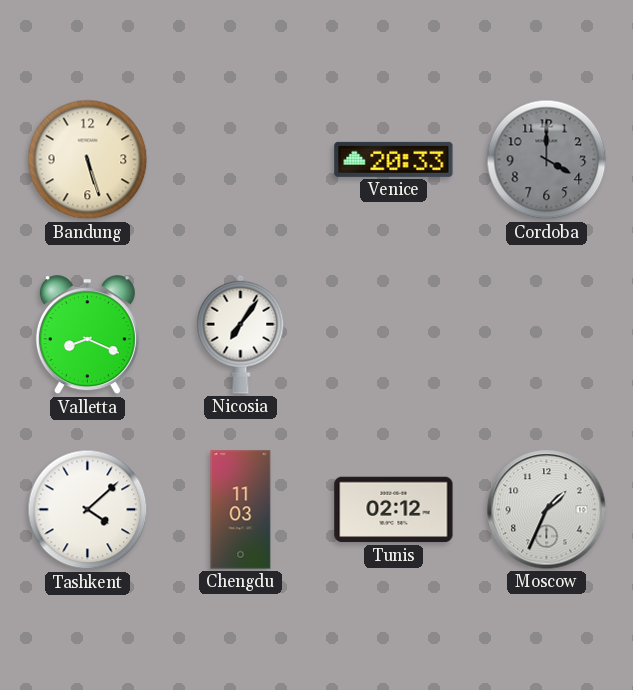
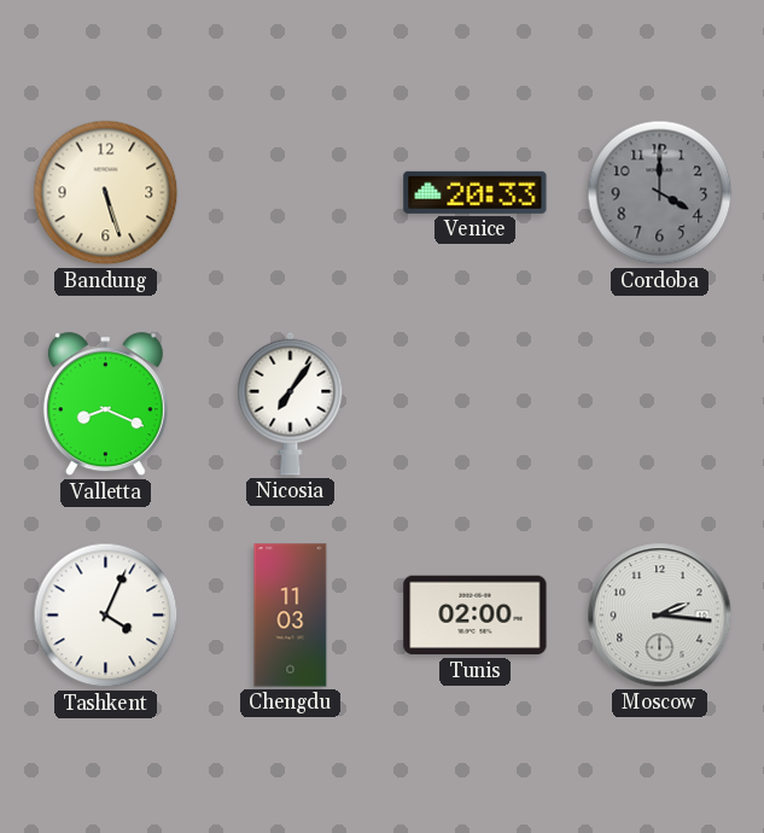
Tashkent: 4:08 -> 4:04 (106, 616)
Tunis: 02:12 -> 02:00 (476, 616)
Moscow: 1:34 -> 2:16 (660, 616)
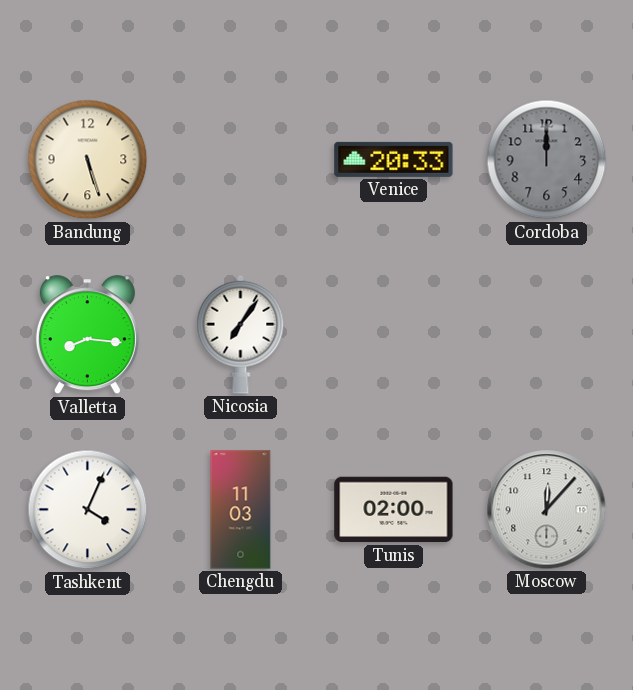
Cordoba: 4:00 -> 12:00 (547, 160)
Valletta: 8:19 -> 8:16 (87, 335)
Moscow: 2:16 -> 12:07 (547, 510)
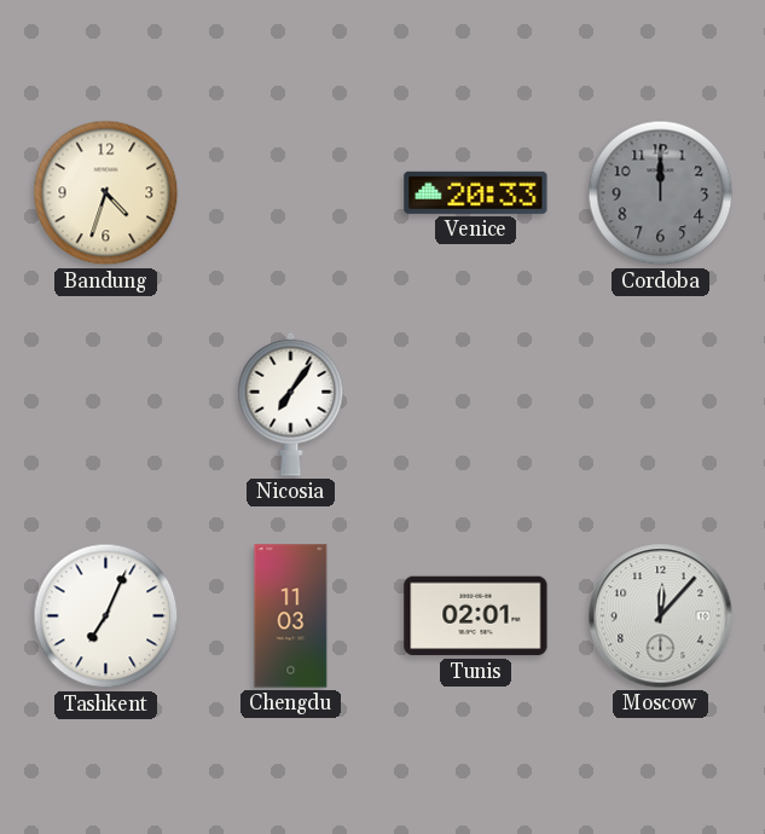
Bandung: 5:27 -> 4:33 (106, 193)
Valletta: 8:16 -> none (87, 335)
Tashkent: 4:04 -> 7:04 (106, 616)
Tunis: 02:00 -> 02:01 (476, 616)
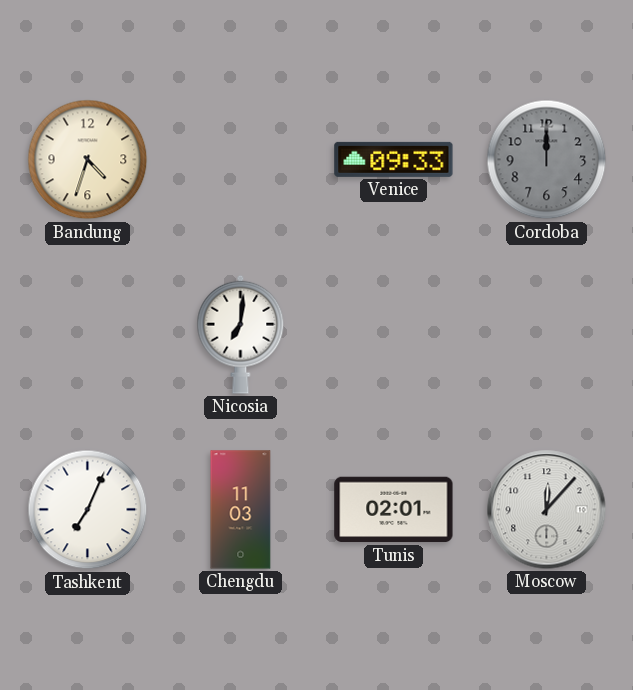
Venice: 20:33 -> 09:33 (394, 159)
Nicosia: 7:06 -> 7:01 (241, 334)
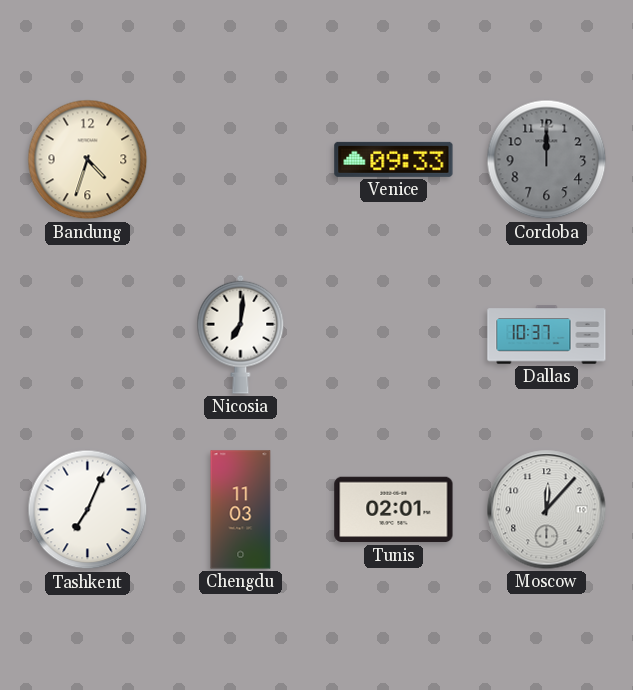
Dallas: none -> 10:37 (547, 335)
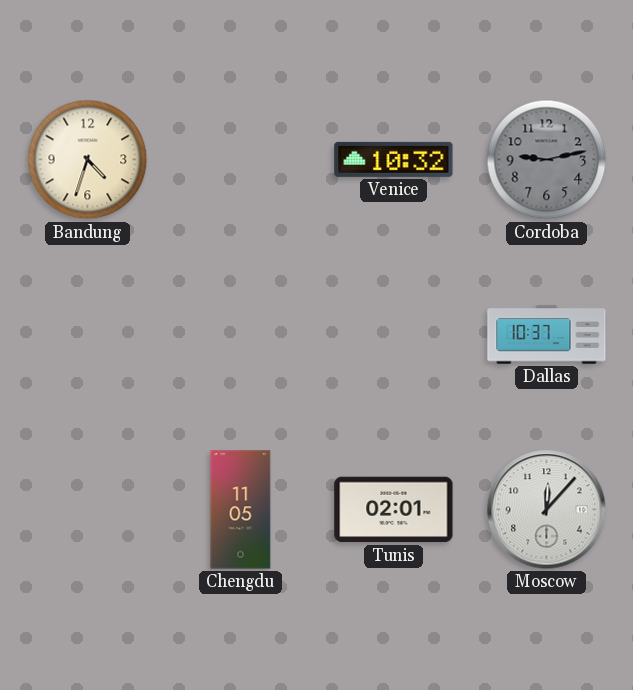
Venice: 09:33 -> 10:32 (394, 159)
Cordoba: 12:00 -> 9:13 (547, 160)
Nicosia: 7:01 -> none (241, 334)
Tashkent: 7:04 -> none (88, 510)
Chengdu: 11:03 -> 11:05 (241, 510)
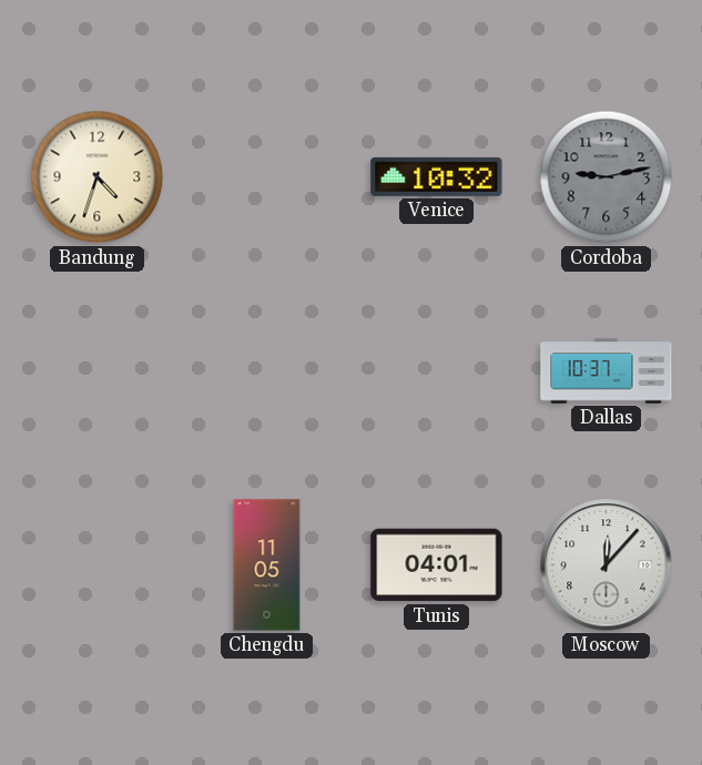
Tunis: 02:01 -> 04:01 (437, 565)
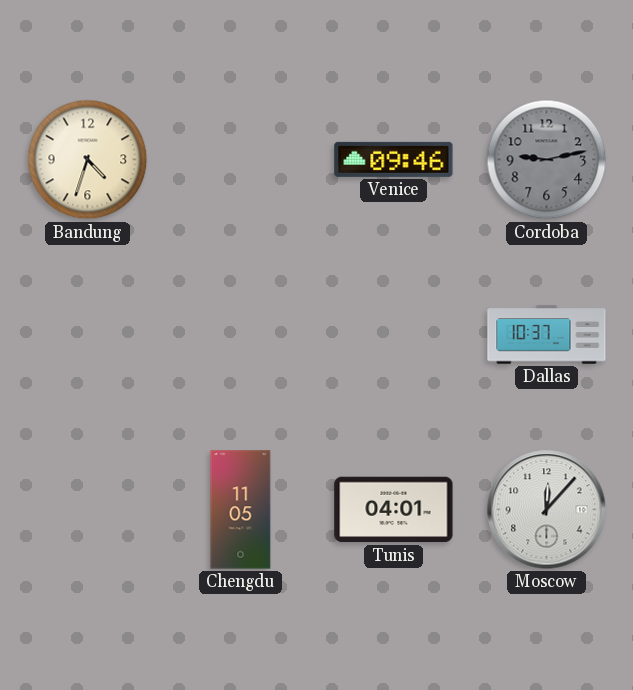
Venice: 10:32 -> 09:46 (394, 159)
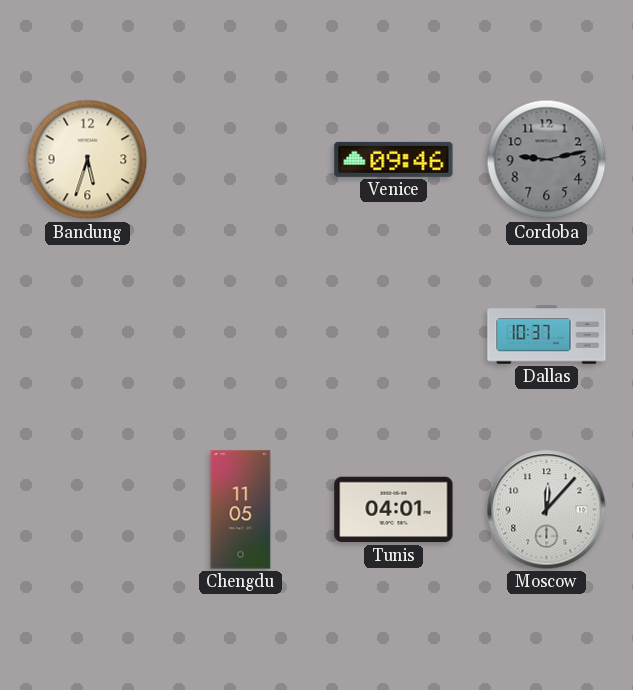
Bandung: 4:33 -> 5:33 (88, 160)
